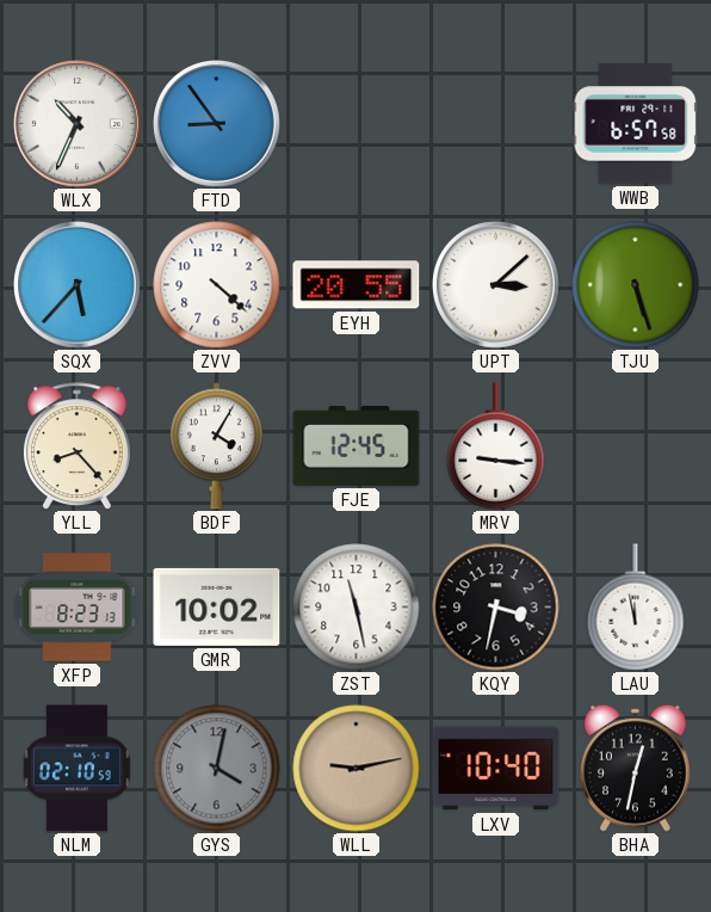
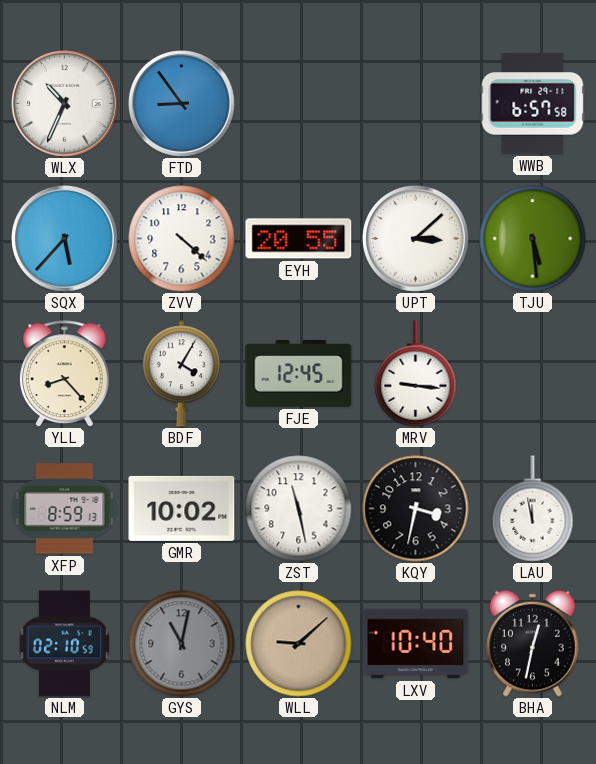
TJU: 5:27 -> 5:29 (533, 239)
XFP: 8:23 -> 8:59 (65, 509)
GYS: 4:02 -> 11:02 (182, 644)
WLL: 9:13 -> 9:08 (299, 644)
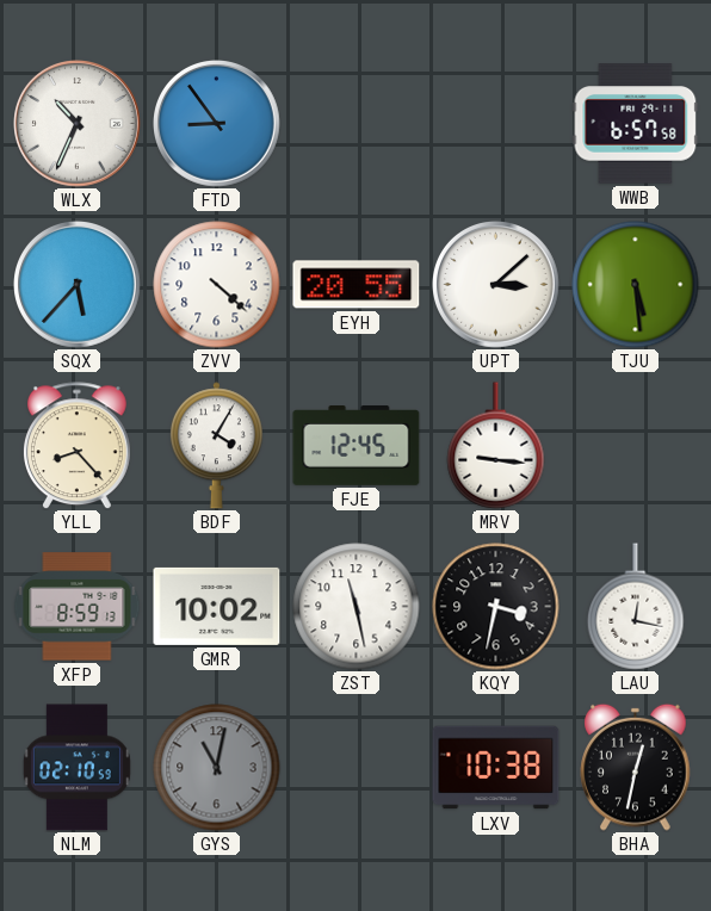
LAU: 11:58 -> 12:17 (636, 607)
WLL: 9:08 -> none (299, 644)
LXV: 10:40 -> 10:38 (496, 768)
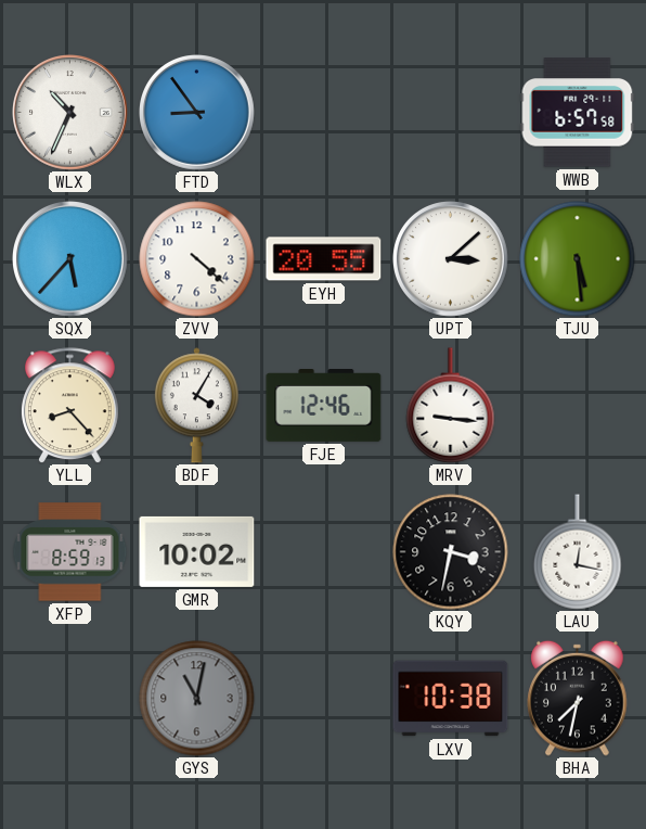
FJE: 12:45 -> 12:46 (324, 406)
ZST: 11:28 -> none (357, 607)
NLM: 02:10 -> none (76, 768)
BHA: 12:32 -> 7:32 (578, 698)
